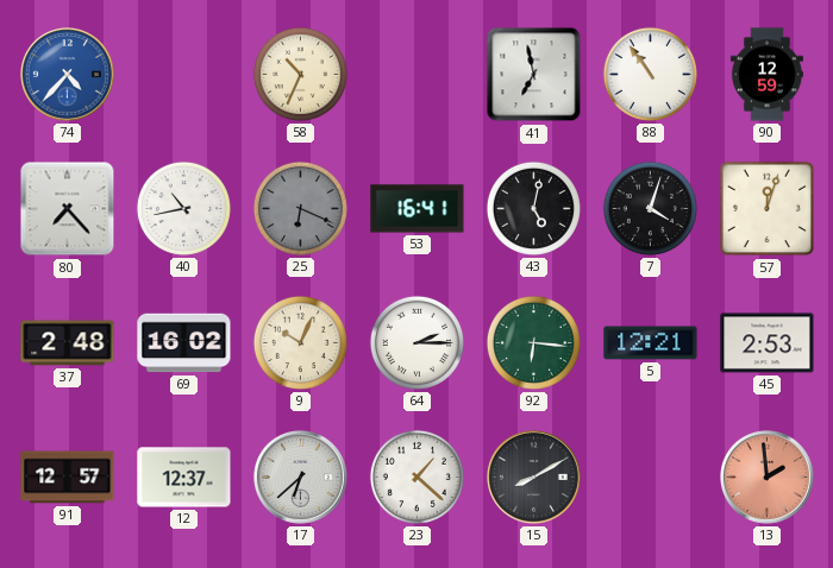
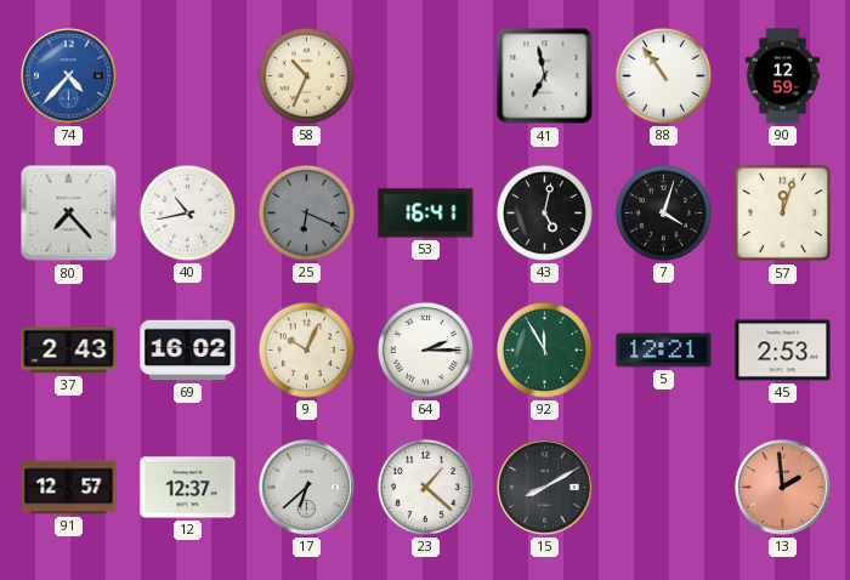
37: 2:48 -> 2:43 (69, 351)
92: 6:16 -> 11:55 (544, 349)
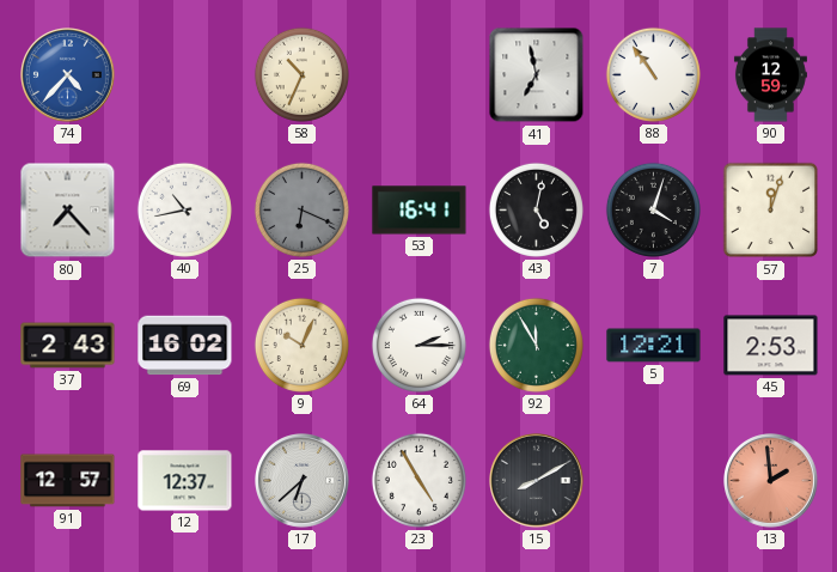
23: 1:22 -> 4:55 (418, 480)
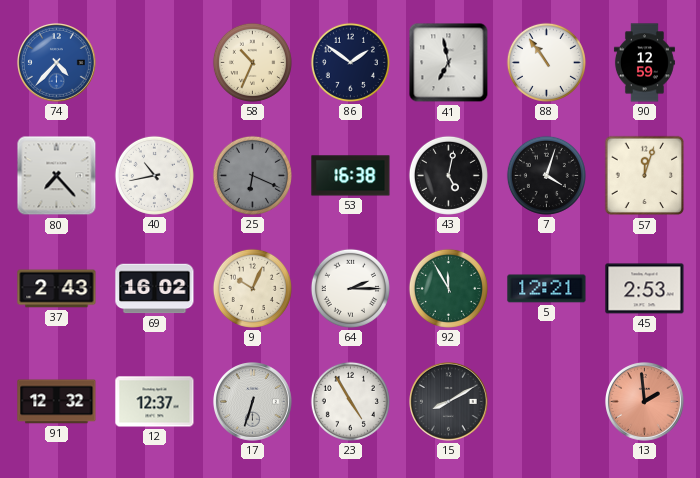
86: none -> 1:51 (350, 62)
53: 16:41 -> 16:38 (351, 176)
91: 12:57 -> 12:32 (57, 402)
17: 6:38 -> 6:33 (253, 402)
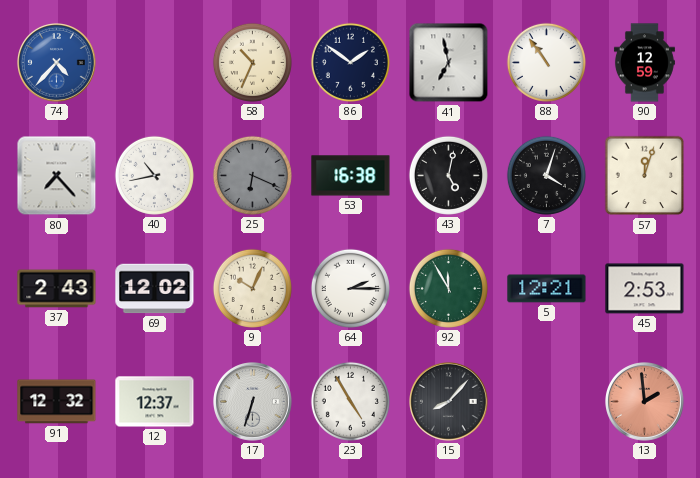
69: 16:02 -> 12:02 (155, 289)
15: 8:10 -> 8:07 (449, 402)
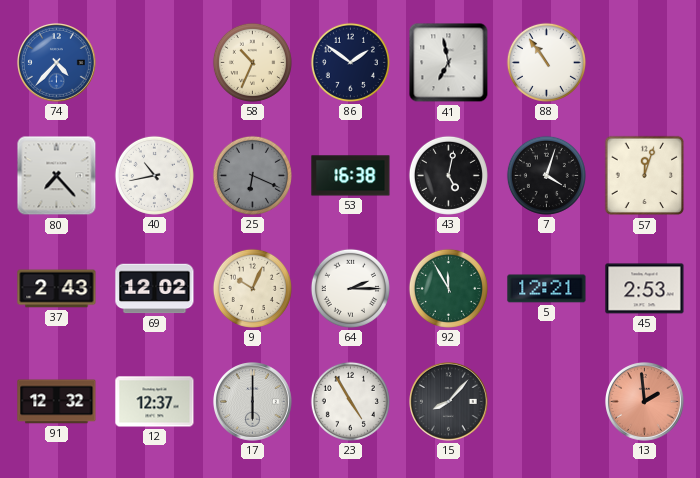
90: 12:59 -> none (644, 63)
17: 6:33 -> 6:00 (253, 402)
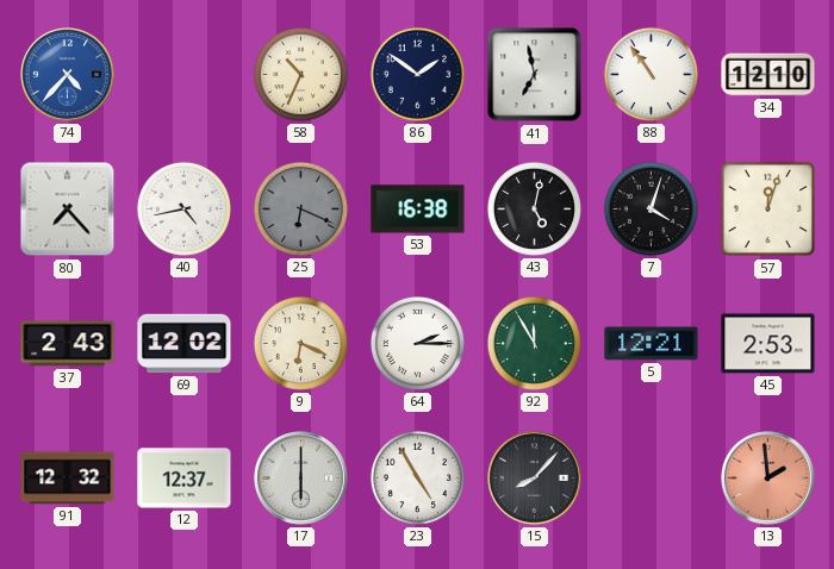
34: none -> 12:10 (768, 75)
40: 10:43 -> 4:43 (183, 208)
9: 10:04 -> 6:19 (300, 343)
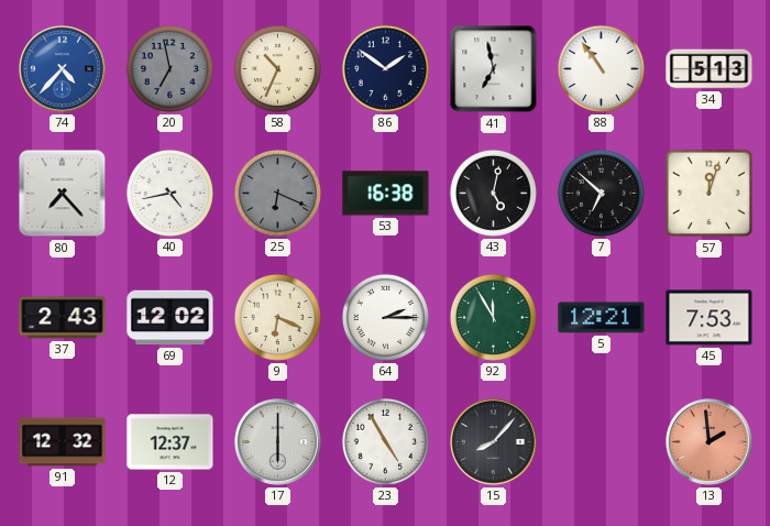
20: none -> 6:58 (169, 68)
34: 12:10 -> 5:13 (710, 69)
7: 4:03 -> 6:52 (601, 193)
45: 2:53 -> 7:53 (710, 318)
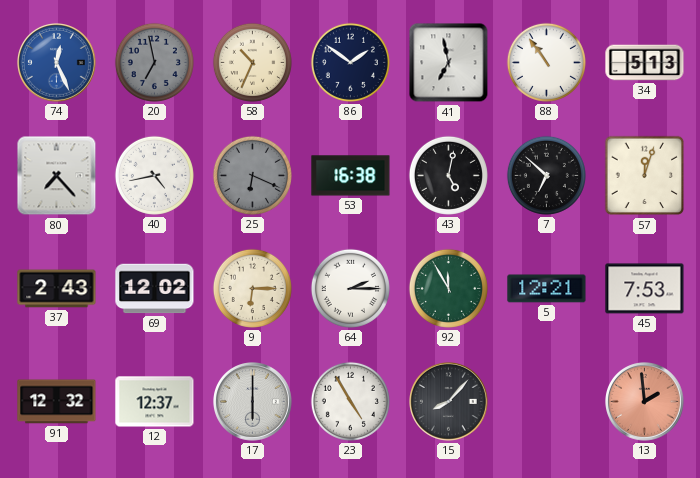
74: 4:37 -> 12:26 (57, 63)
9: 6:19 -> 6:15 (252, 288)
